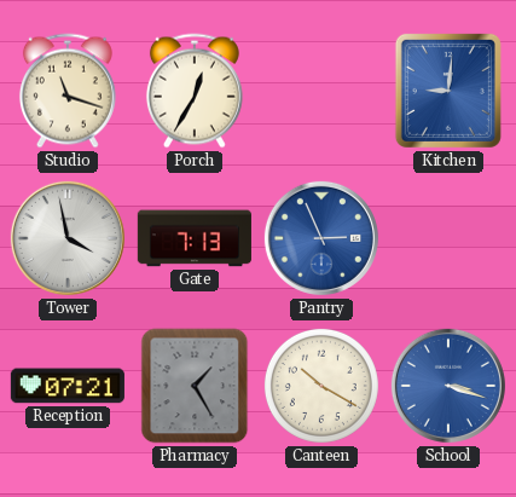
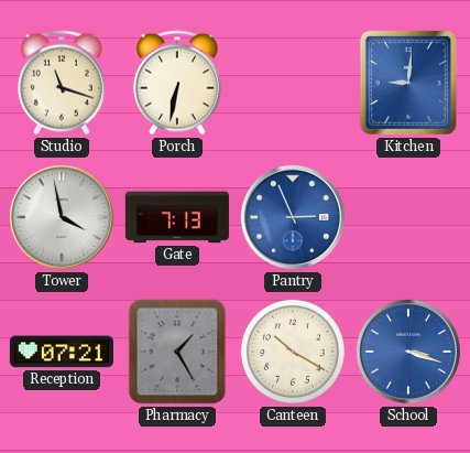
Porch: 12:35 -> 6:32 (177, 83)
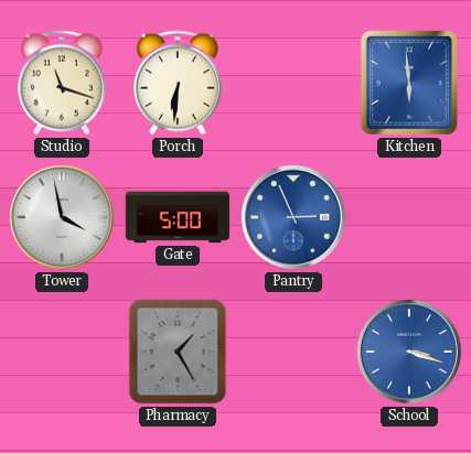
Porch: 6:32 -> 6:31 (178, 83)
Kitchen: 9:01 -> 5:59 (409, 83)
Gate: 7:13 -> 5:00 (178, 217)
Reception: 07:21 -> none (62, 352)
Canteen: 10:20 -> none (293, 352)
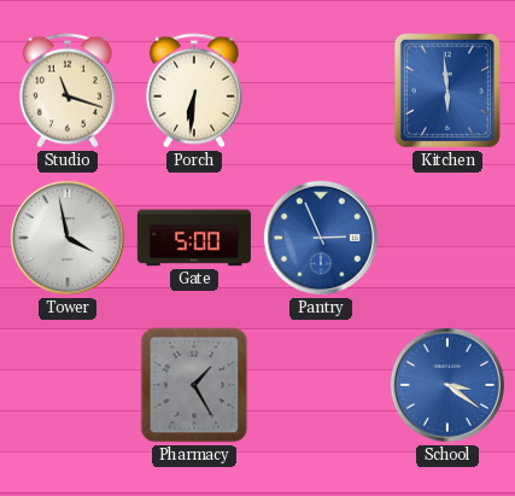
School: 3:18 -> 3:21 (447, 385)
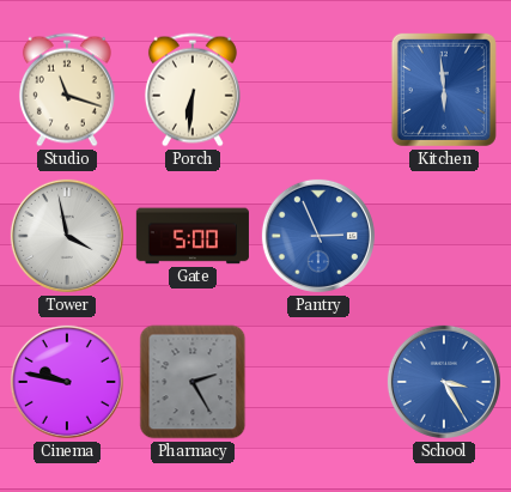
Cinema: none -> 9:47 (67, 382)
Pharmacy: 1:25 -> 2:25 (193, 382)
School: 3:21 -> 3:25 (444, 382)
